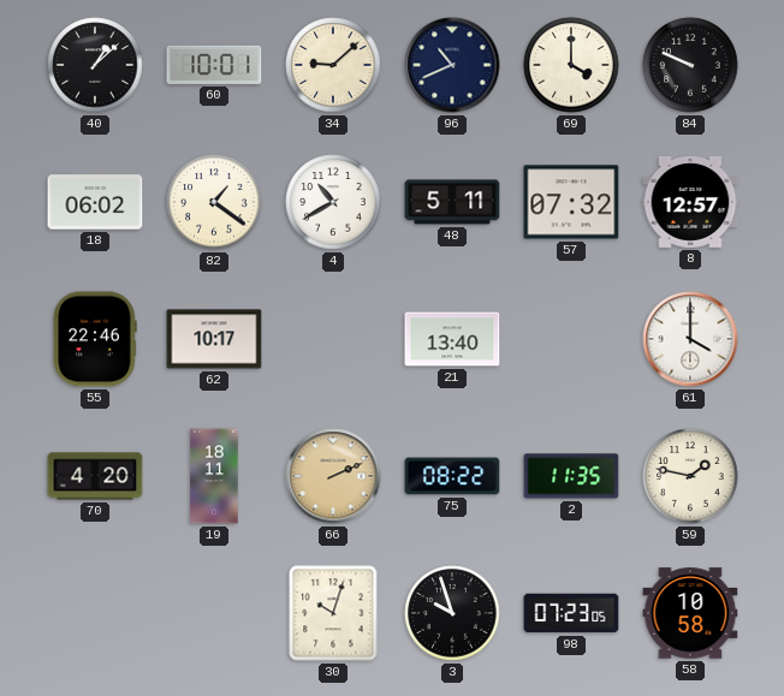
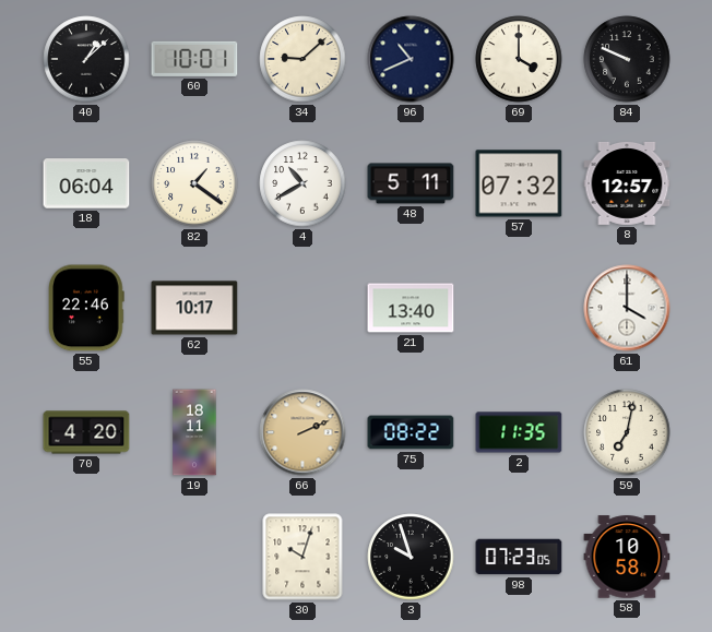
18: 06:02 -> 06:04 (86, 183)
59: 1:47 -> 7:02 (627, 432)
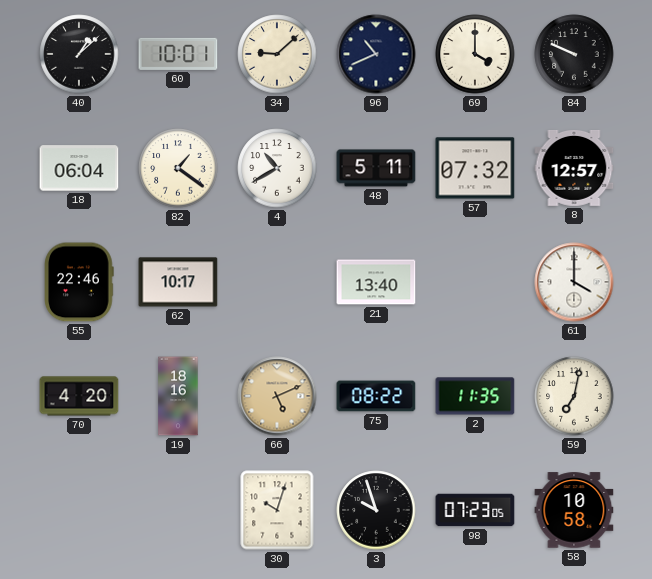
19: 18:11 -> 18:16 (178, 396)
66: 2:11 -> 5:11 (277, 396)
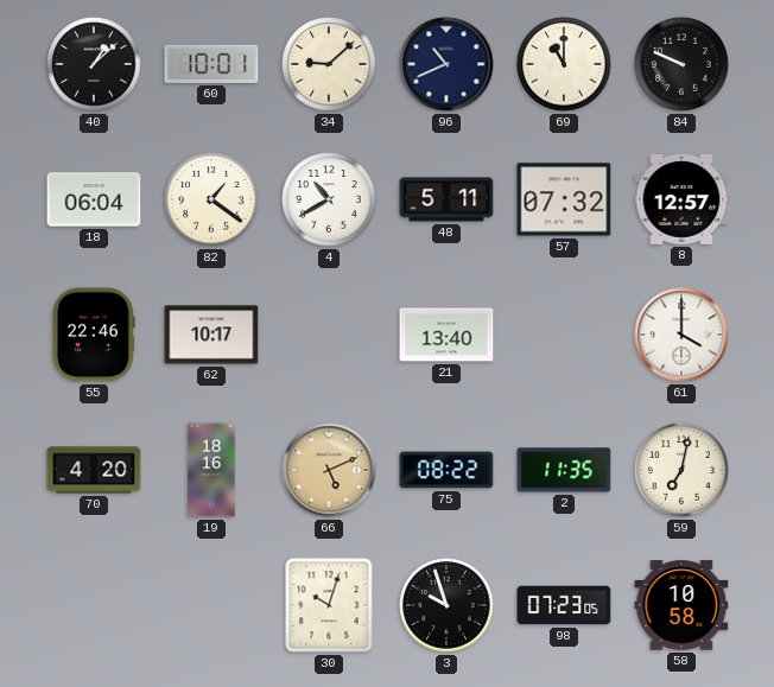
69: 4:00 -> 11:00 (564, 64)
